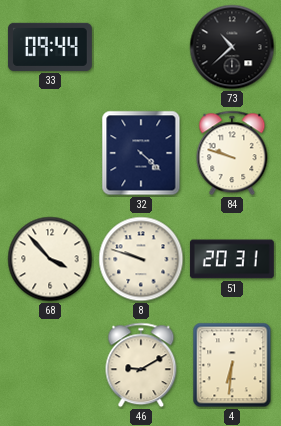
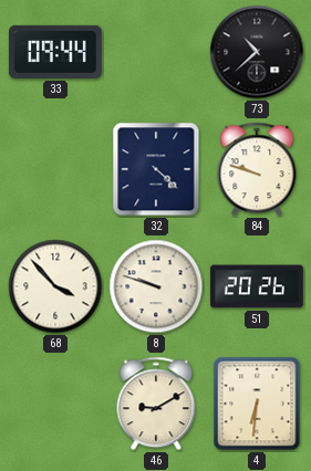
51: 20:31 -> 20:26 (257, 286)
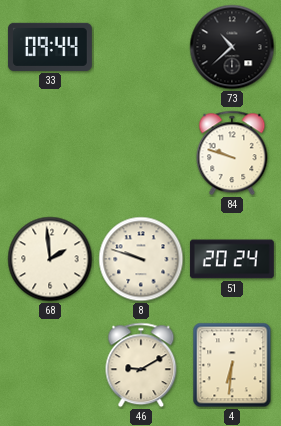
32: 4:22 -> none (156, 169)
68: 3:53 -> 1:59 (50, 259)
51: 20:26 -> 20:24 (232, 259)
